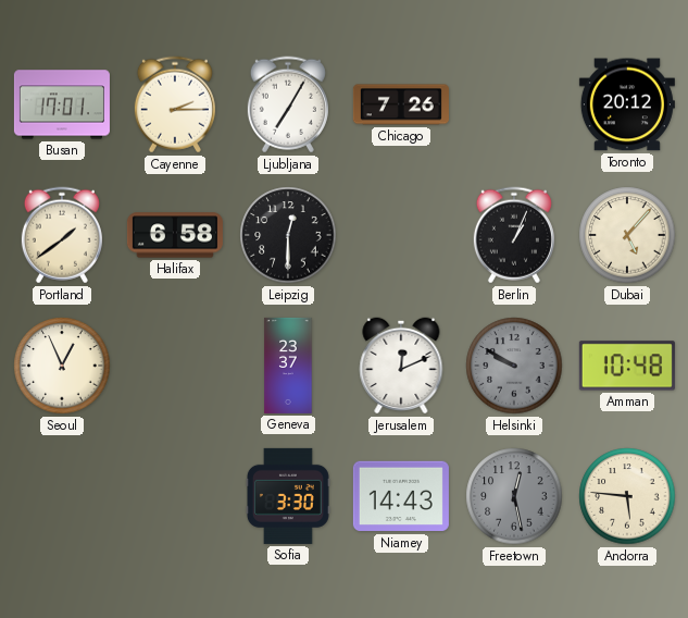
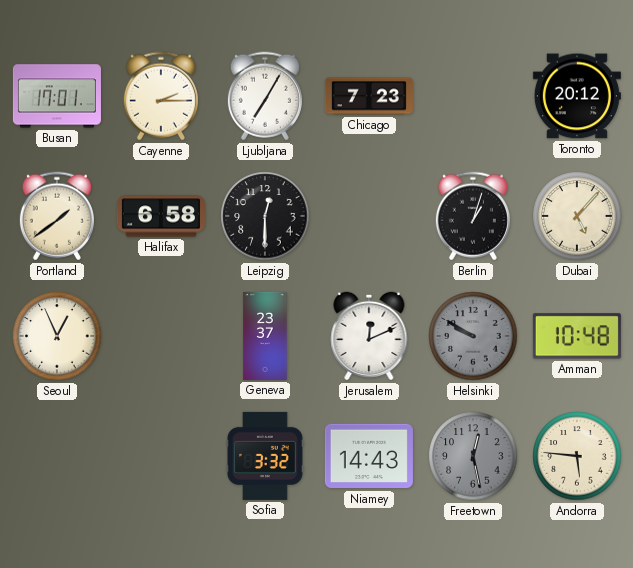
Chicago: 7:26 -> 7:23 (369, 96)
Berlin: 1:04 -> 1:03 (473, 216)
Sofia: 3:30 -> 3:32 (265, 456)
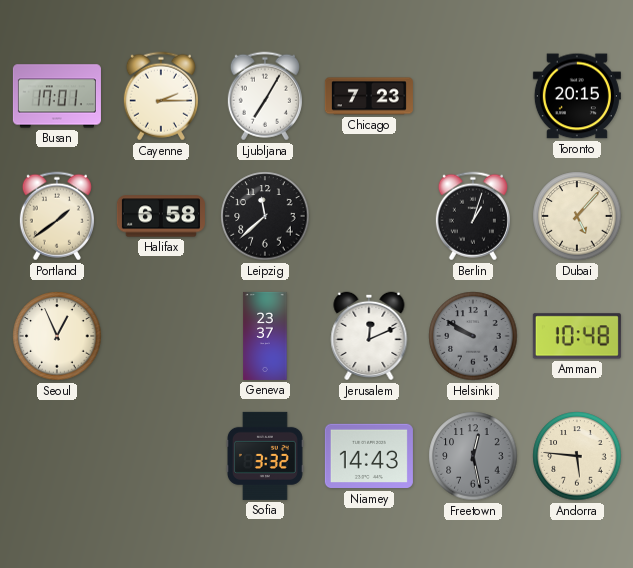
Toronto: 20:12 -> 20:15 (577, 96)
Leipzig: 12:30 -> 11:38 (265, 216)
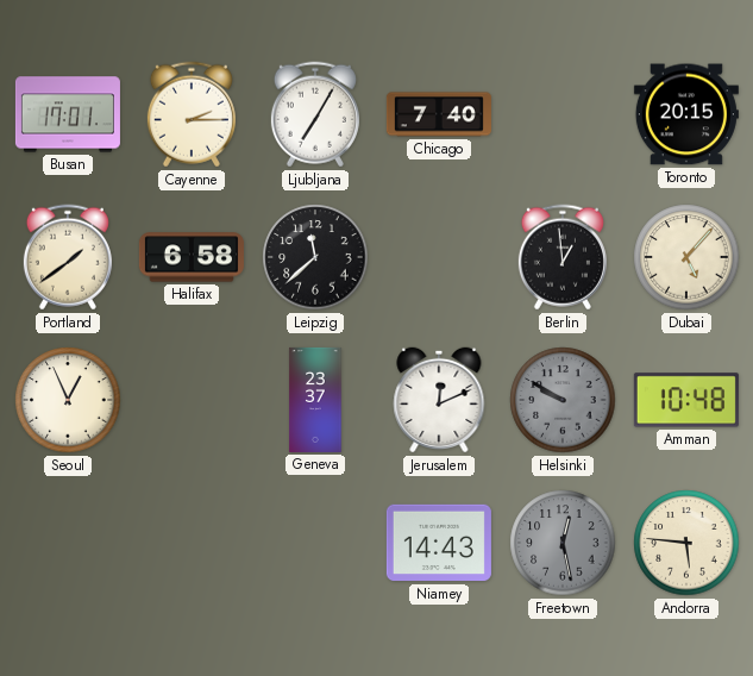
Chicago: 7:23 -> 7:40 (439, 114)
Berlin: 1:03 -> 12:59 (563, 257)
Sofia: 3:32 -> none (265, 456)
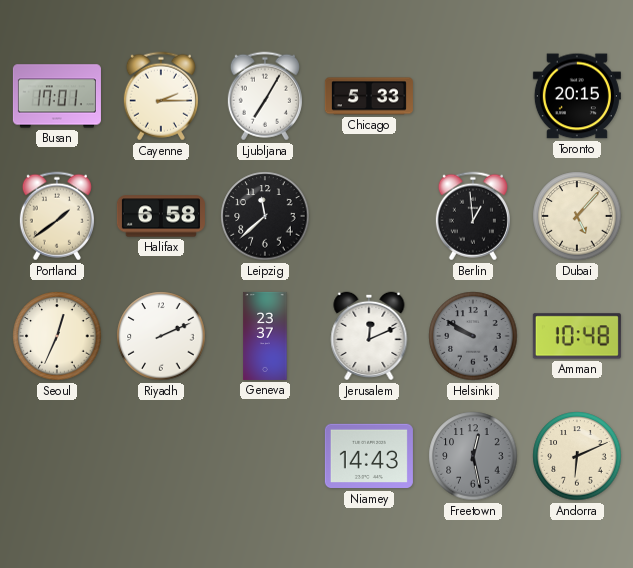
Chicago: 7:40 -> 5:33 (369, 96)
Seoul: 12:56 -> 12:34 (57, 336)
Riyadh: none -> 2:11 (161, 336)
Andorra: 5:46 -> 6:11 (577, 456)
